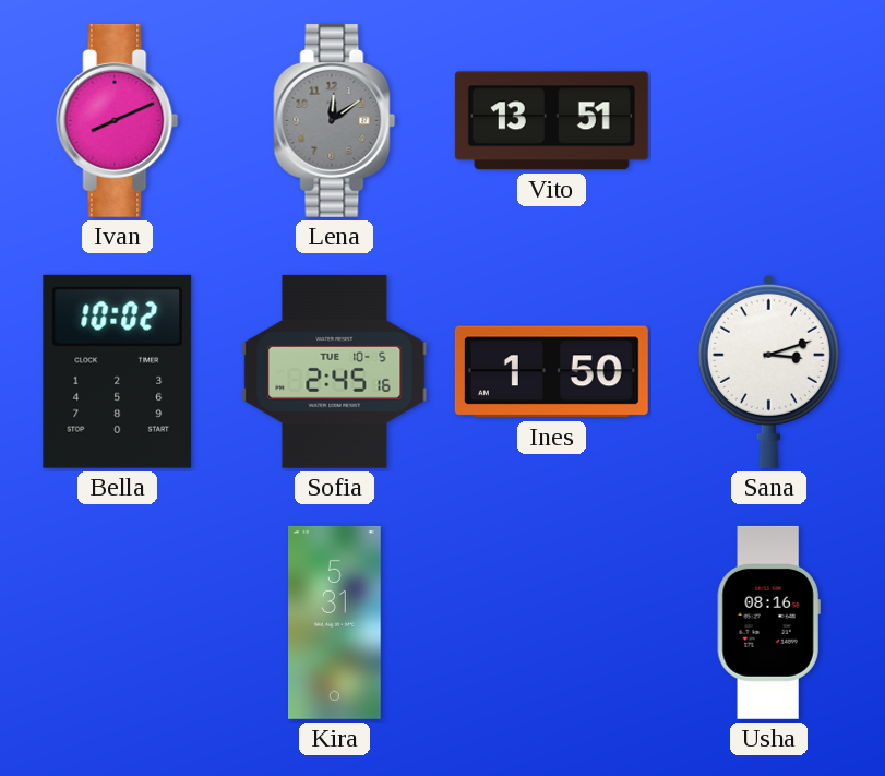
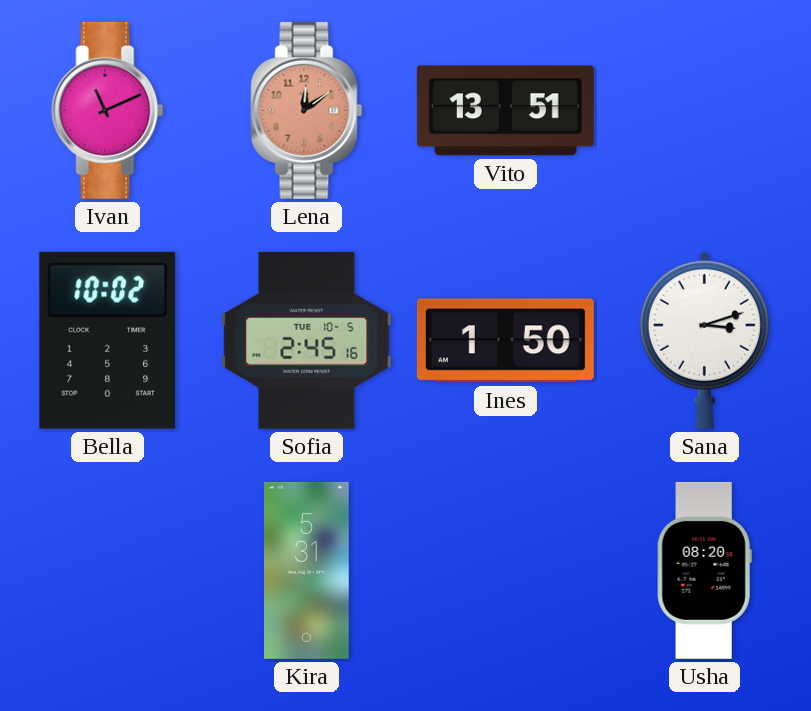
Ivan: 8:11 -> 11:11 (108, 110)
Lena dial: grey -> salmon (307, 110)
Usha: 08:16 -> 08:20 (704, 570)
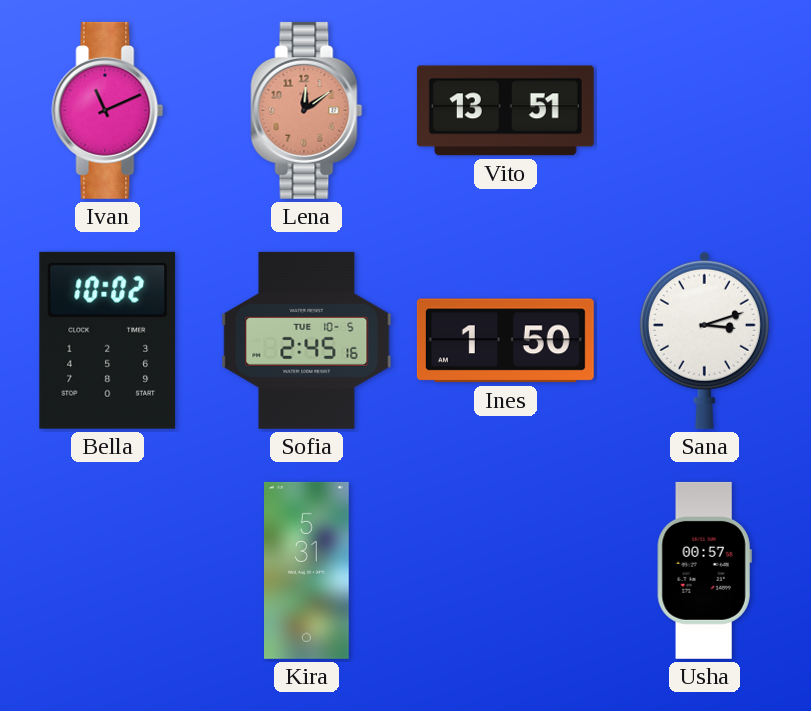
Usha: 08:20 -> 00:57 (704, 570)
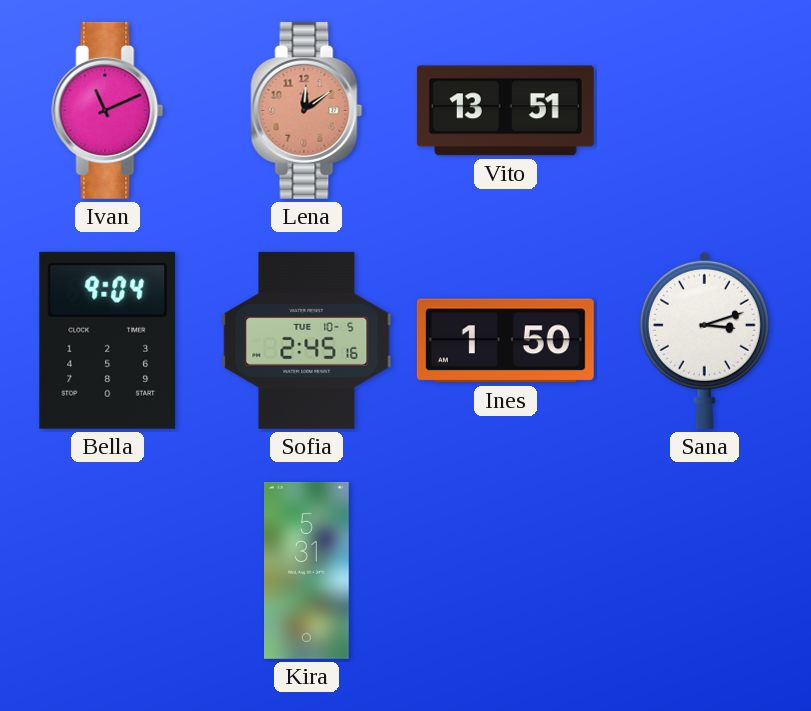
Bella: 10:02 -> 9:04 (108, 340)
Usha: 00:57 -> none (704, 570)
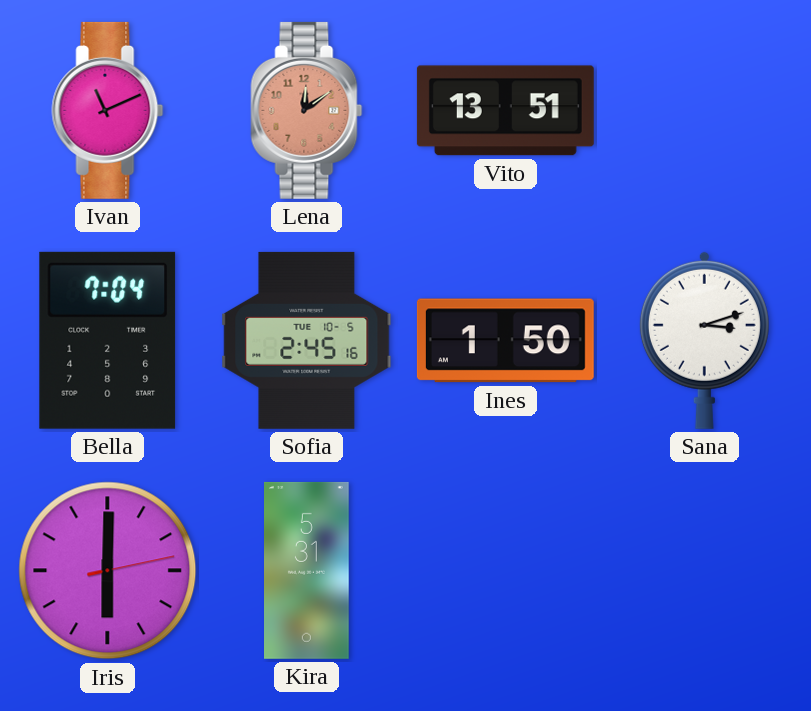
Bella: 9:04 -> 7:04 (108, 340)
Iris: none -> 6:00 (108, 571)
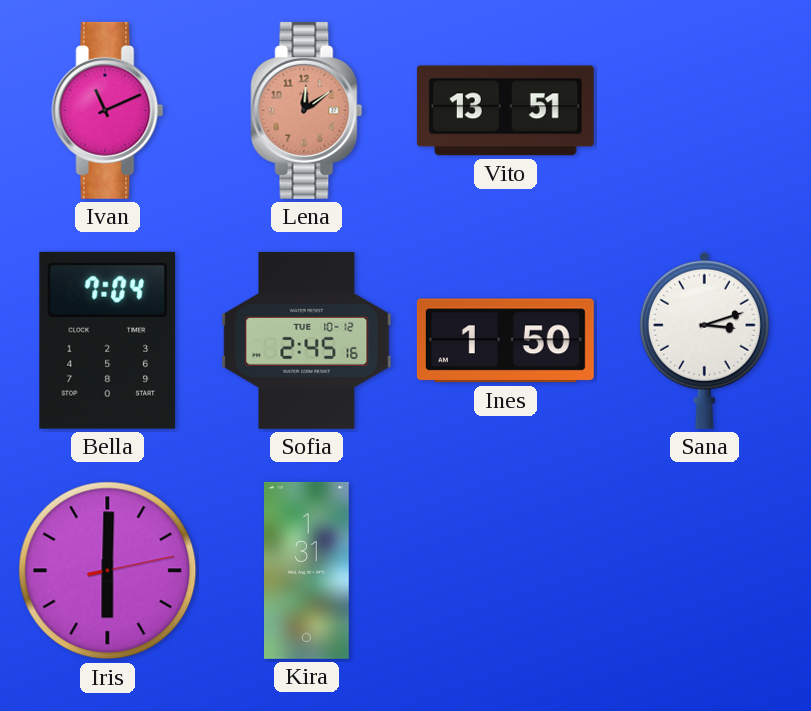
Sofia date: TUE 10-5 -> TUE 10-12 (307, 340)
Kira: 5:31 -> 1:31 (307, 570)
